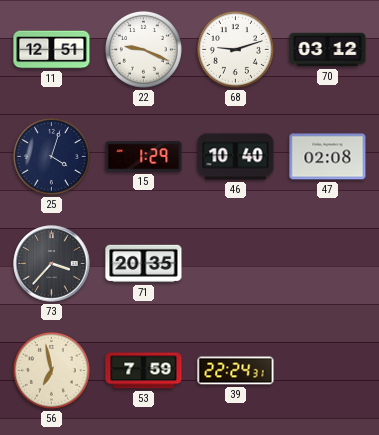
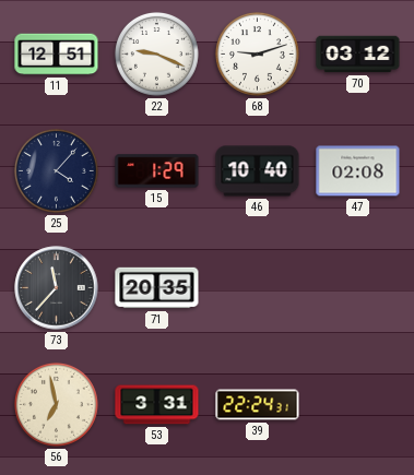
25: 4:03 -> 4:07 (56, 170)
73: 3:37 -> 11:37 (57, 288)
53: 7:59 -> 3:31 (157, 405)
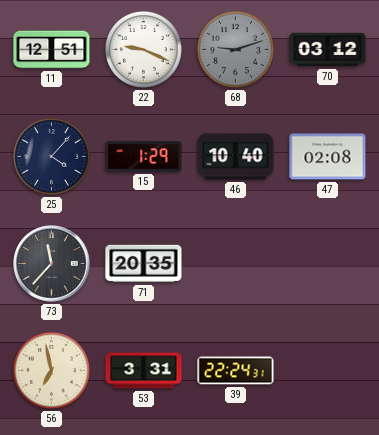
68 dial: white -> grey (235, 49)
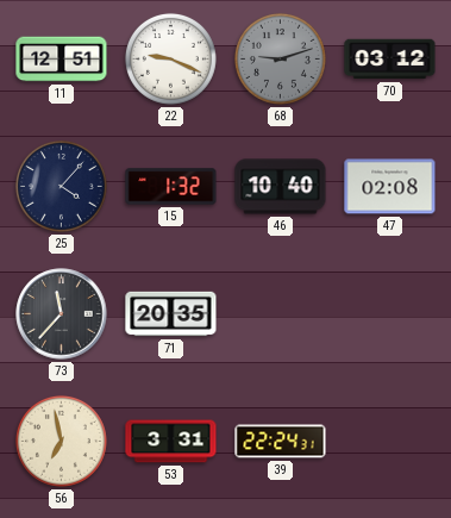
15: 1:29 -> 1:32 (171, 187)
